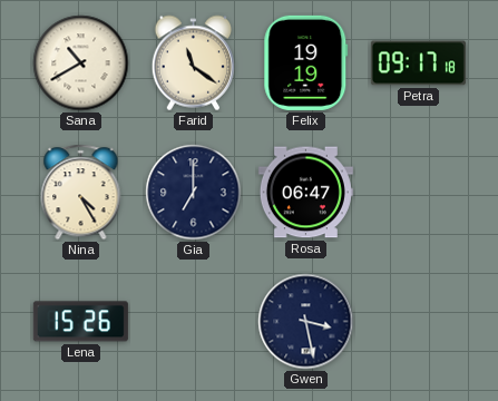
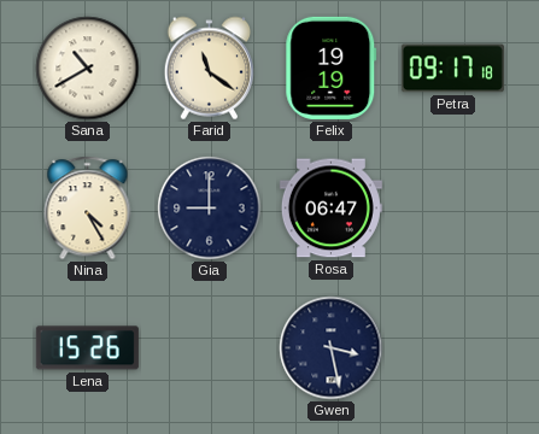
Gia: 7:00 -> 9:00 (210, 209)
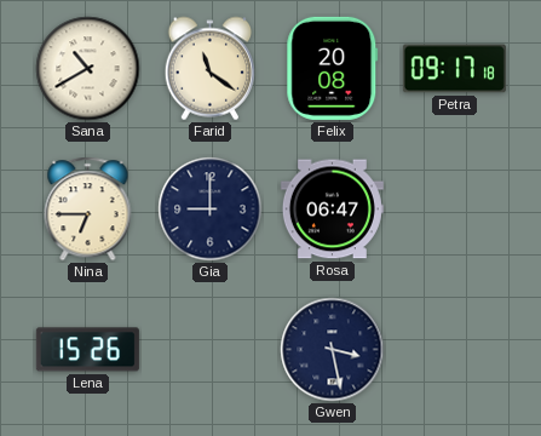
Felix: 19:19 -> 20:08 (333, 68)
Nina: 4:25 -> 6:45 (88, 210)
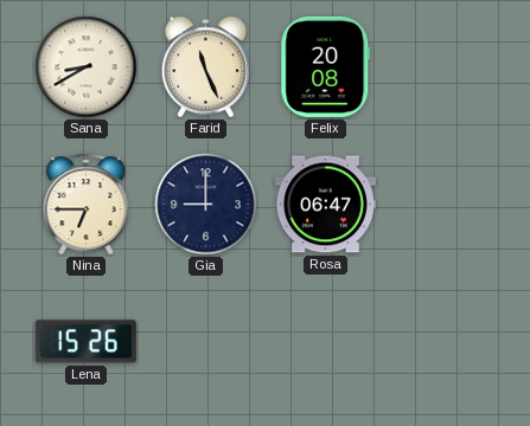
Sana: 10:40 -> 8:40 (87, 67)
Farid: 11:21 -> 11:26 (206, 67)
Petra: 09:17 -> none (454, 69)
Gwen: 3:28 -> none (333, 350)
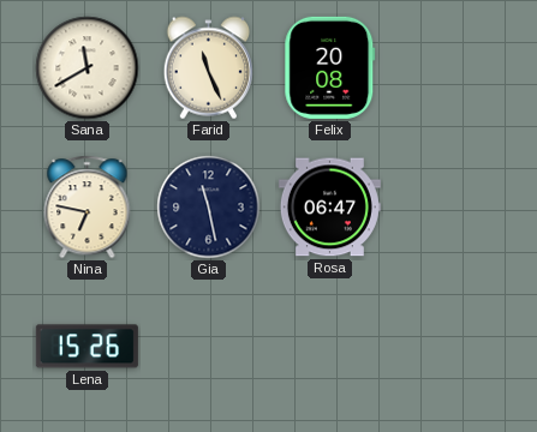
Sana: 8:40 -> 11:40 (88, 68)
Nina: 6:45 -> 6:47 (88, 208)
Gia: 9:00 -> 11:28 (209, 208)
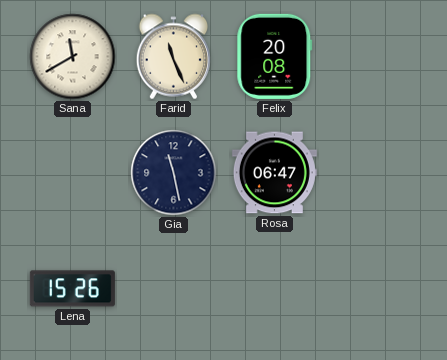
Nina: 6:47 -> none (88, 208)
